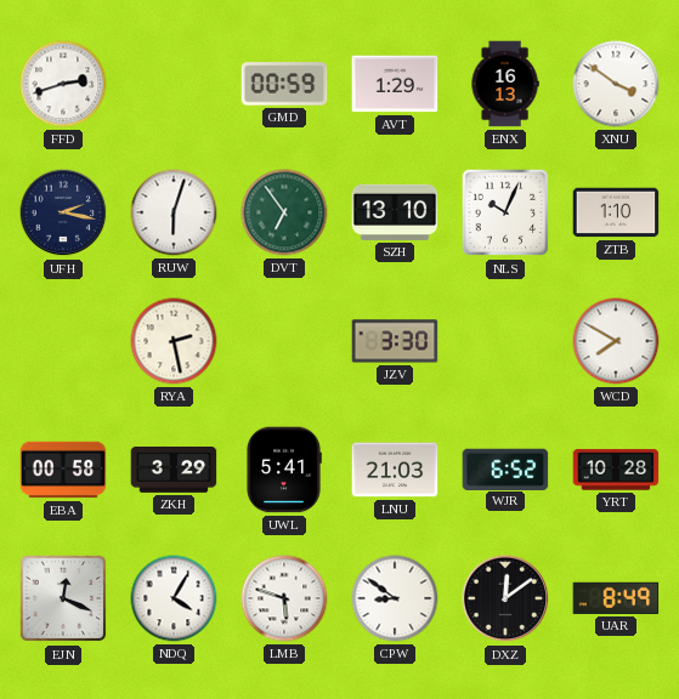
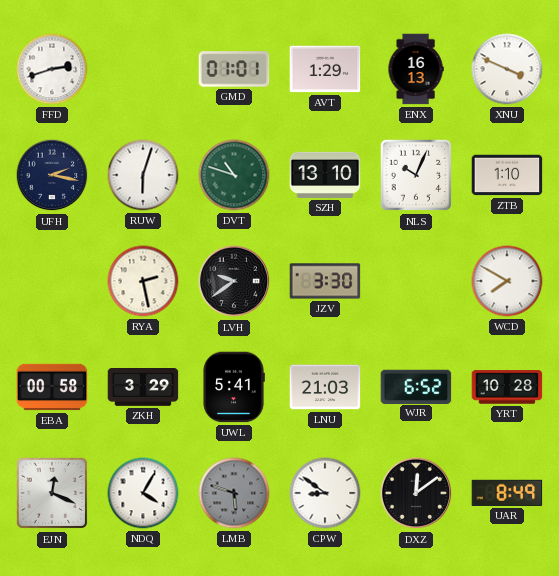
GMD: 00:59 -> 01:01 (234, 69)
XNU: 3:51 -> 3:49 (507, 69)
DVT: 6:54 -> 10:48 (234, 175)
LVH: none -> 9:39 (234, 281)
LMB dial: white -> grey (234, 493)
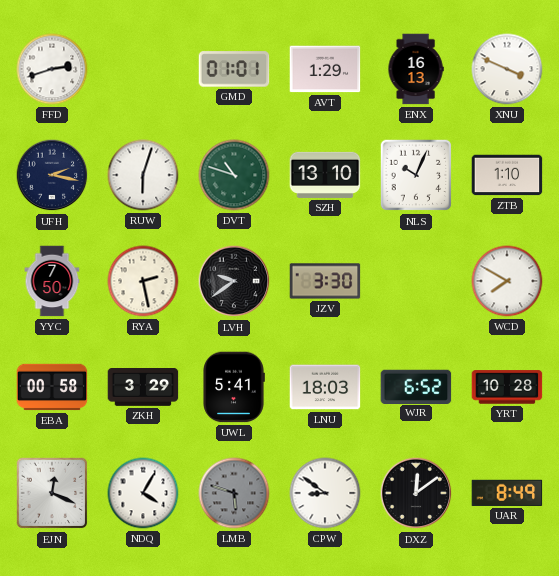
YYC: none -> 7:50 (52, 281)
LNU: 21:03 -> 18:03 (325, 387)
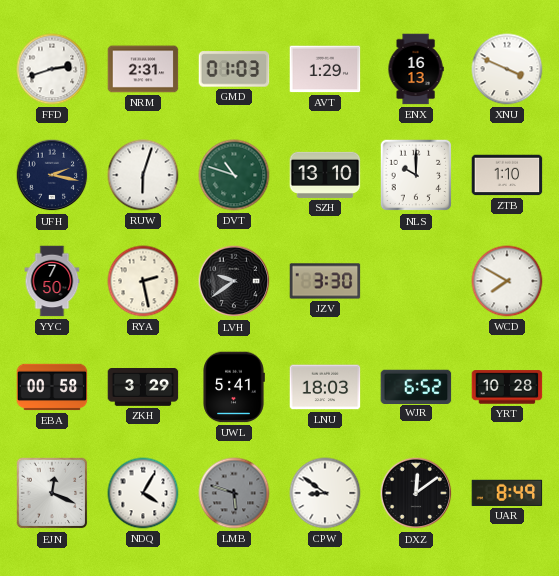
NRM: none -> 2:31 (143, 69)
GMD: 01:01 -> 01:03 (234, 69)
NLS: 10:04 -> 10:00 (416, 175)
